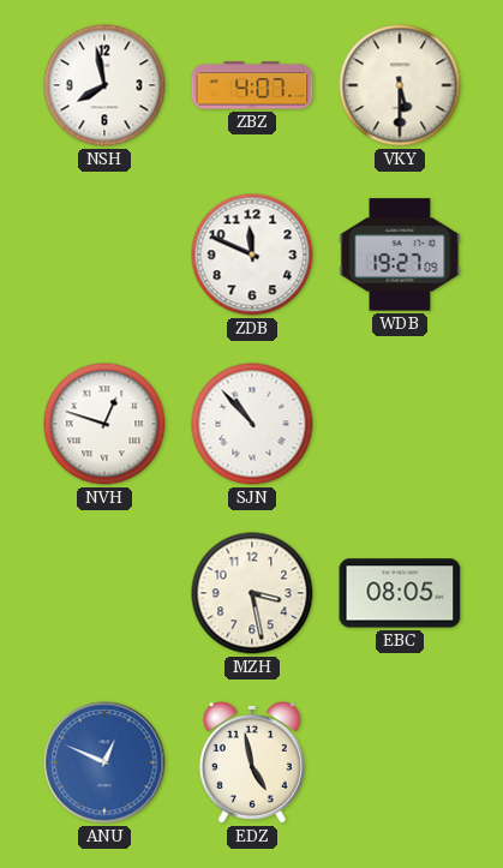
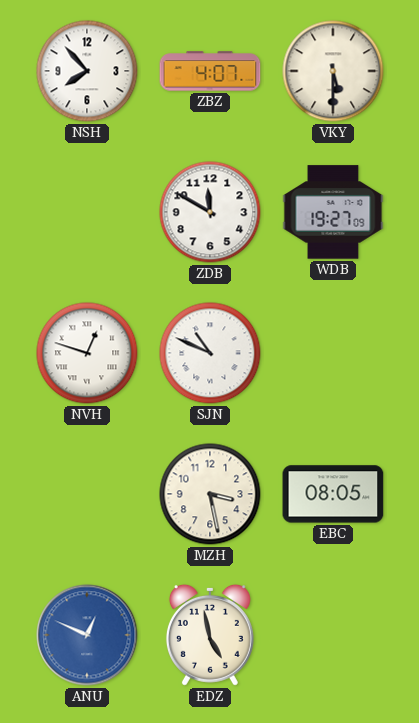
NSH: 7:58 -> 7:53 (87, 71)
ZDB: 11:49 -> 11:50 (210, 212)
SJN: 10:53 -> 10:49 (210, 353)
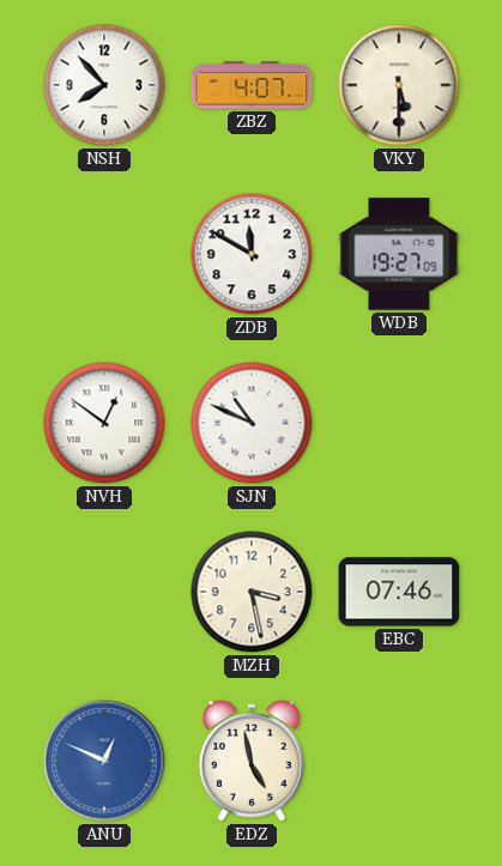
NVH: 12:48 -> 12:51 (104, 423)
EBC: 08:05 -> 07:46 (399, 592)
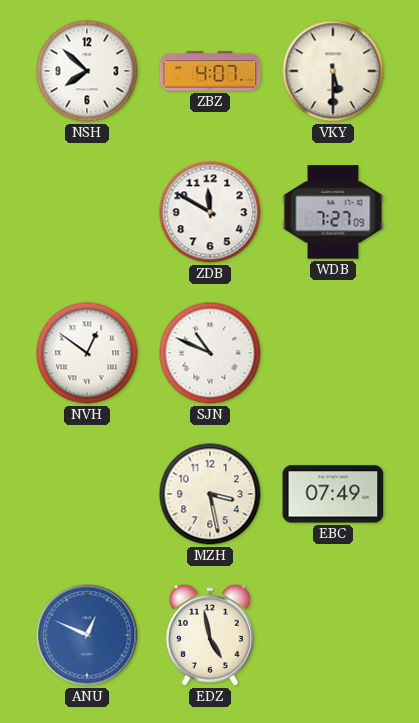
NSH: 7:53 -> 7:52 (87, 71)
WDB: 19:27 -> 7:27 (333, 212)
EBC: 07:46 -> 07:49 (333, 494)
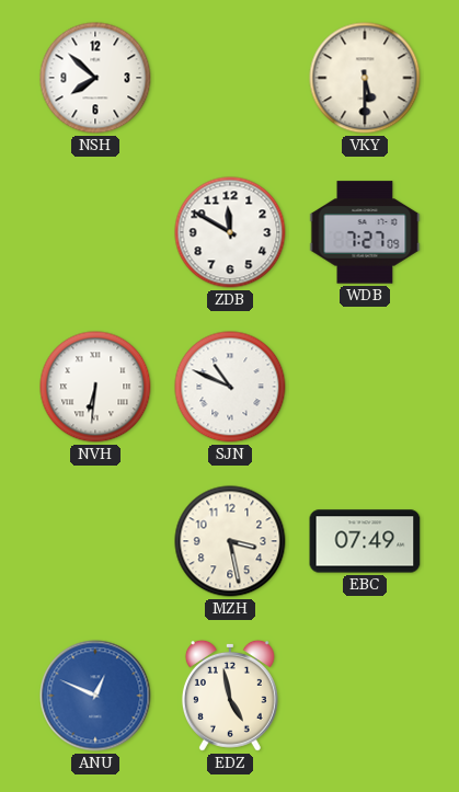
ZBZ: 4:07 -> none (210, 71)
NVH: 12:51 -> 6:31 (95, 387)
